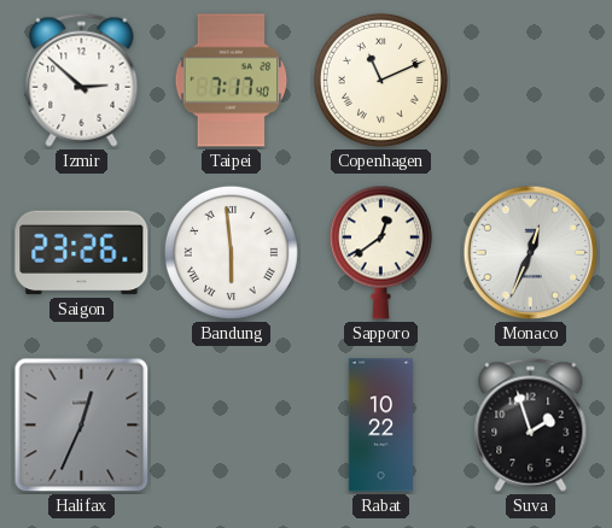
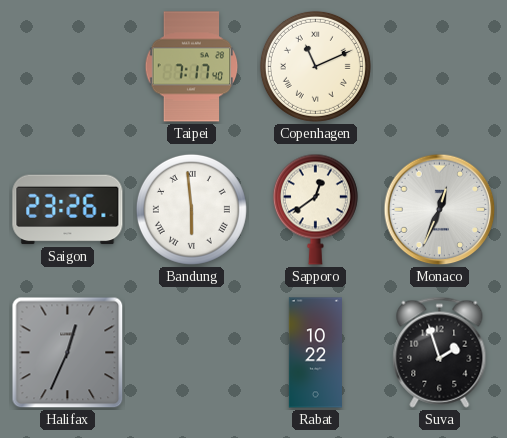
Izmir: 2:52 -> none (82, 80)
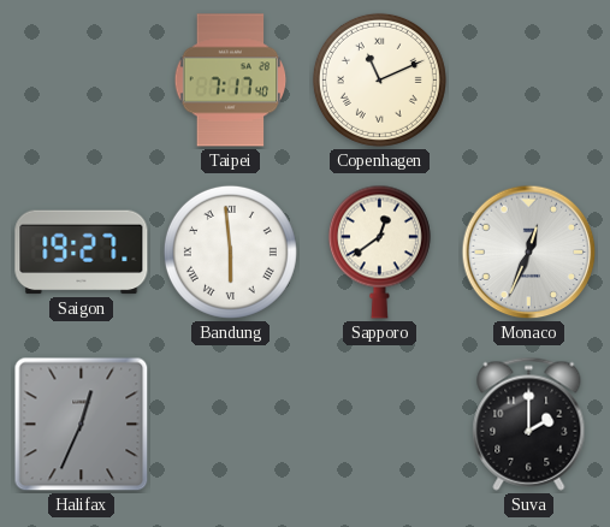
Saigon: 23:26 -> 19:27 (82, 253)
Rabat: 10:22 -> none (315, 353)
Suva: 1:57 -> 2:00 (529, 424)
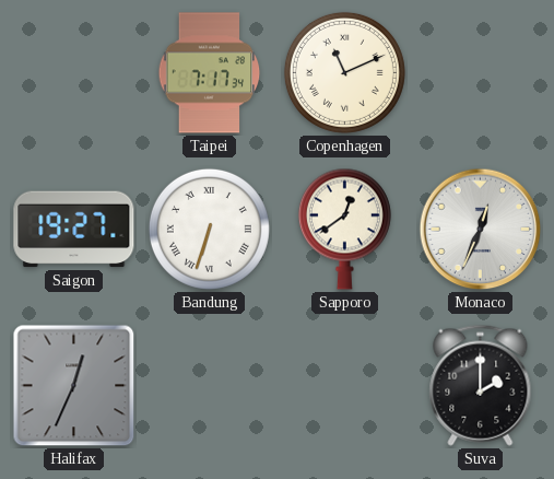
Taipei: 7:17:40 -> 7:17:34 (210, 73)
Bandung: 5:59 -> 6:33 (209, 229)
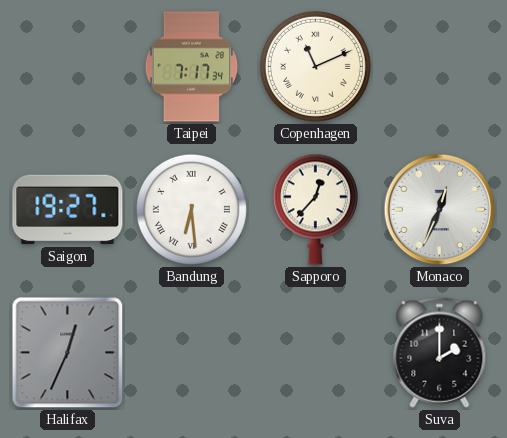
Bandung: 6:33 -> 6:29 (191, 209)
Sapporo: 12:39 -> 12:37 (315, 209)
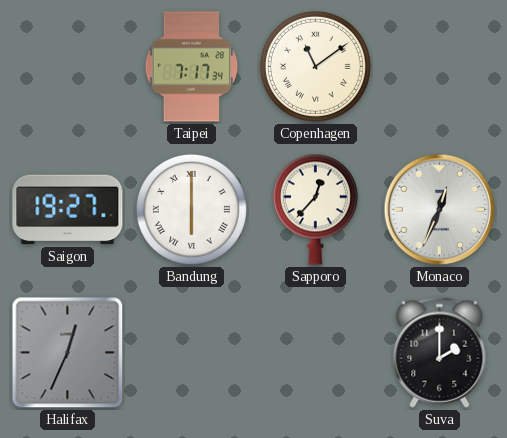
Copenhagen: 11:11 -> 11:09 (315, 66)
Bandung: 6:29 -> 6:00 (191, 209)
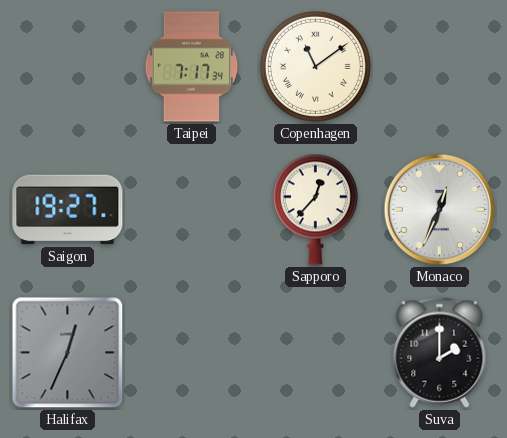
Bandung: 6:00 -> none (191, 209)
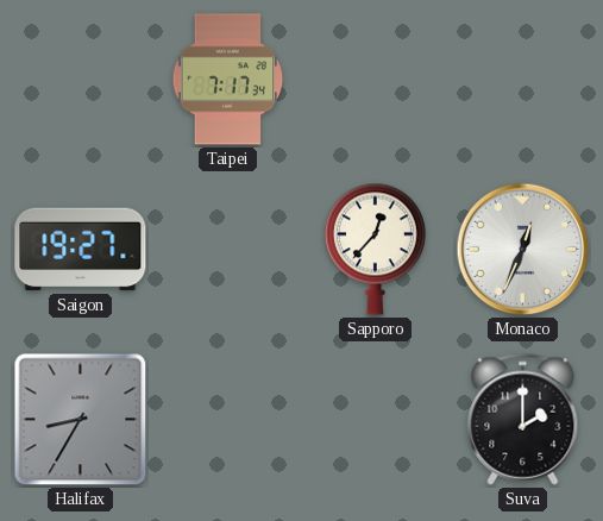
Copenhagen: 11:09 -> none (315, 66)
Halifax: 12:34 -> 8:35 (81, 420)
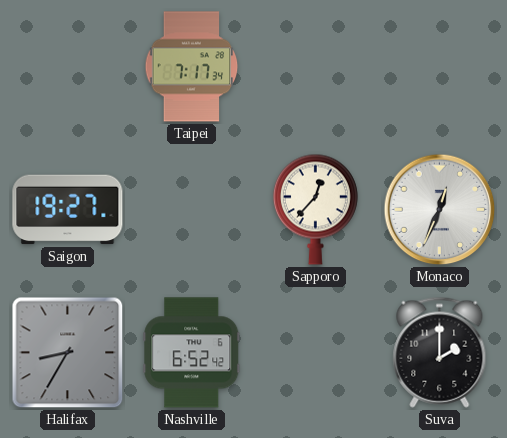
Nashville: none -> 6:52 (192, 353)
